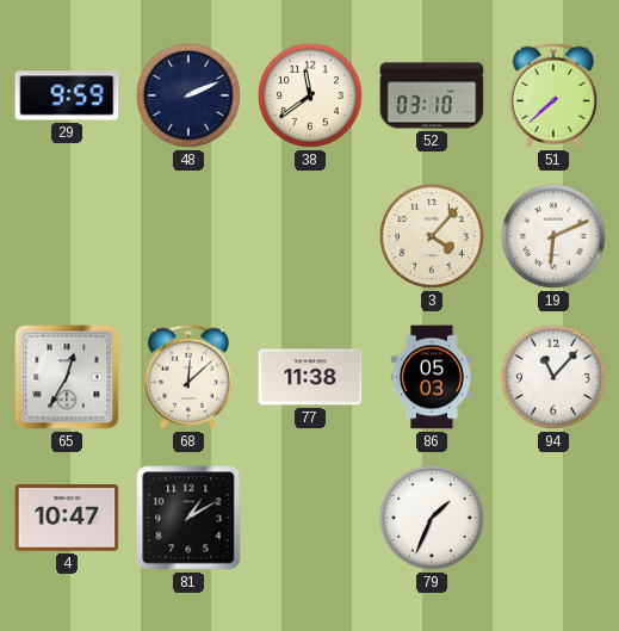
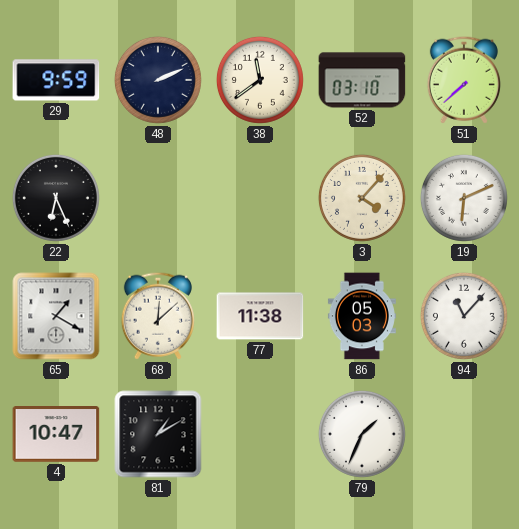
22: none -> 6:26 (56, 198)
65: 12:35 -> 1:20 (56, 316)
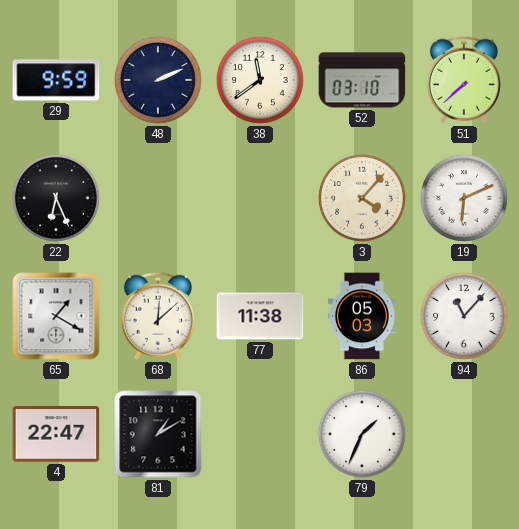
4: 10:47 -> 22:47 (56, 435)
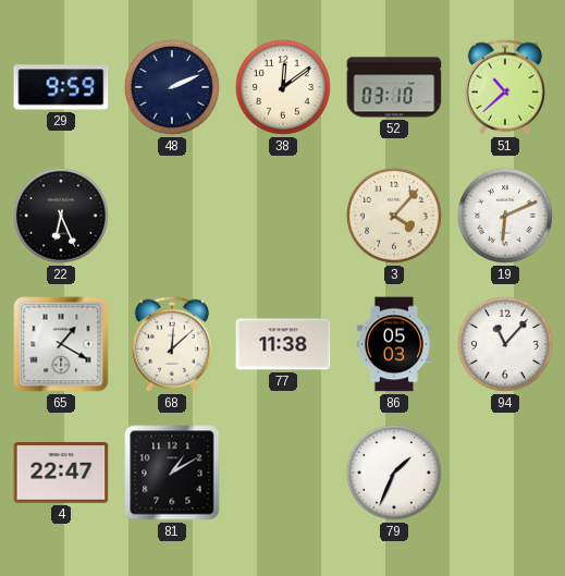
38: 11:39 -> 12:09 (283, 87)
51: 7:38 -> 10:38 (505, 87)
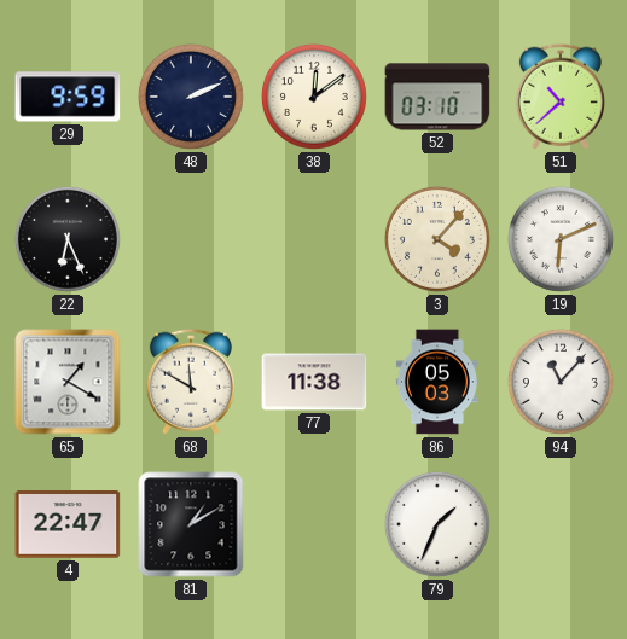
68: 12:08 -> 11:50 (191, 382)
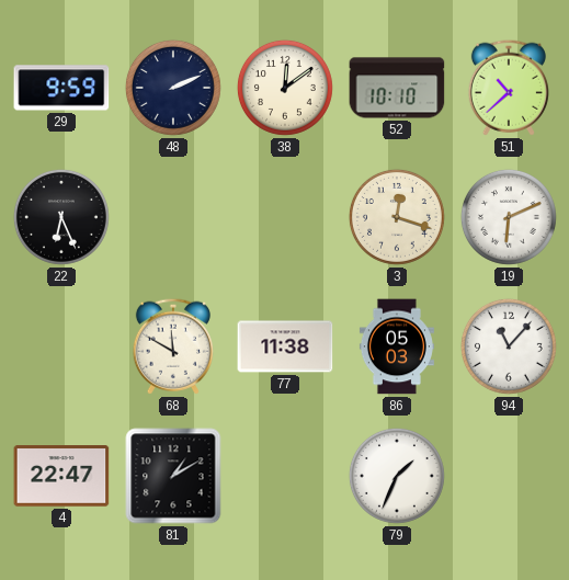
52: 03:10 -> 10:10 (397, 88)
3: 4:07 -> 12:18 (397, 217)
65: 1:20 -> none (68, 382)
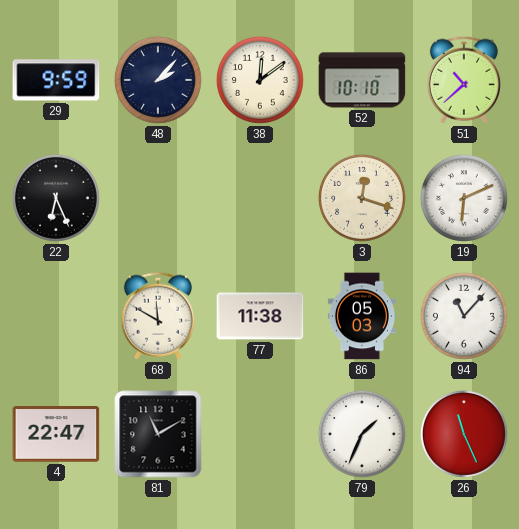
48: 2:11 -> 2:07 (158, 80)
81: 1:10 -> 11:10 (158, 434)
26: none -> 11:26 (464, 434)
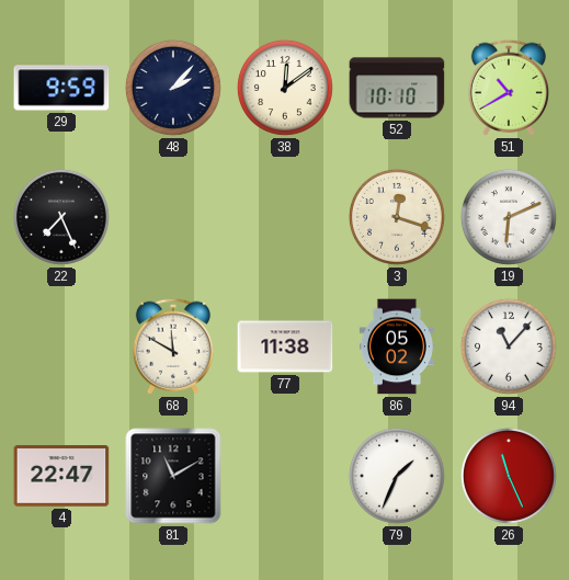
51: 10:38 -> 10:40 (509, 88)
22: 6:26 -> 7:26 (61, 217)
86: 05:03 -> 05:02 (397, 346)
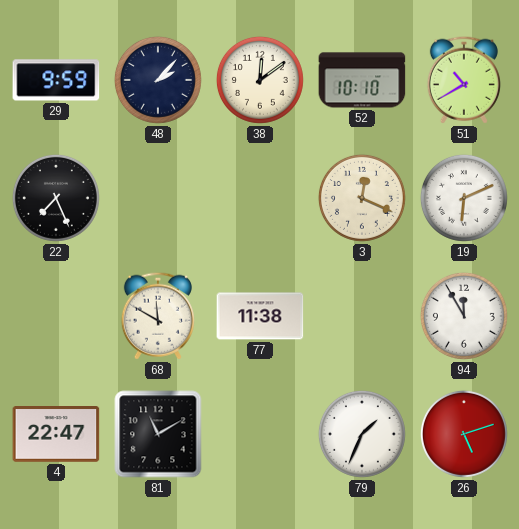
3: 12:18 -> 12:19 (362, 198)
86: 05:02 -> none (397, 346)
94: 11:07 -> 11:55 (464, 316)
26: 11:26 -> 5:12 (464, 434)
